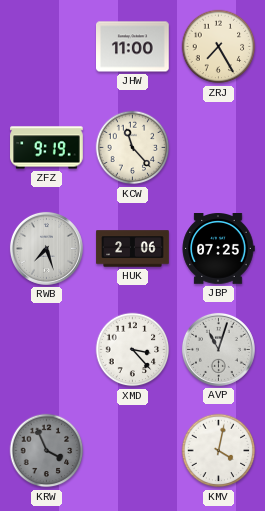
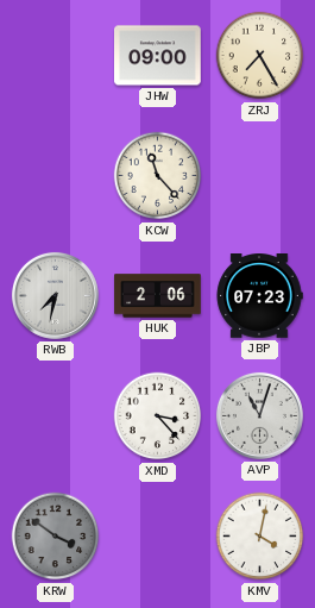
JHW: 11:00 -> 09:00 (158, 56)
ZFZ: 9:19 -> none (47, 148)
RWB: 7:27 -> 7:32 (55, 295)
JBP: 07:25 -> 07:23 (259, 296)
KRW: 3:56 -> 3:51 (56, 537)
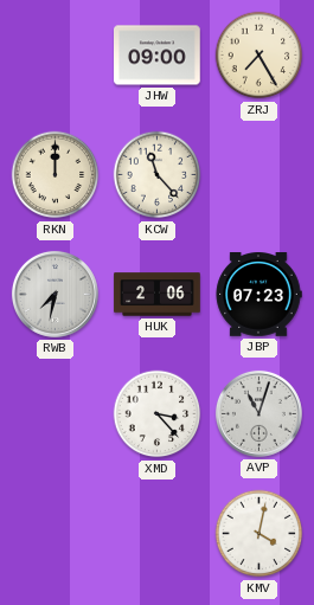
RKN: none -> 12:00 (56, 175)
KRW: 3:51 -> none (56, 537)
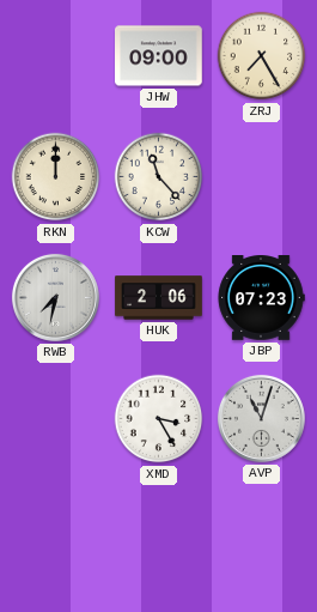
XMD: 3:23 -> 3:25 (159, 419)
KMV: 4:02 -> none (259, 534)
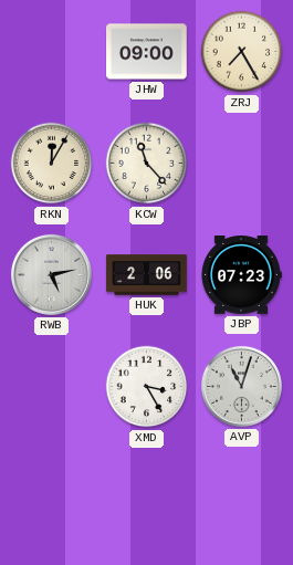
RKN: 12:00 -> 12:05 (52, 164)
RWB: 7:32 -> 5:13 (51, 274)
